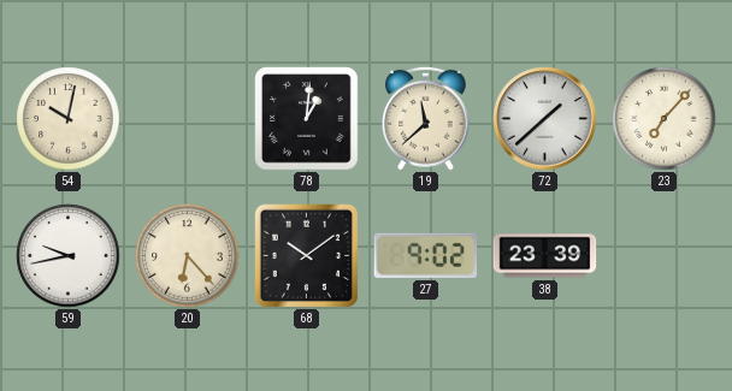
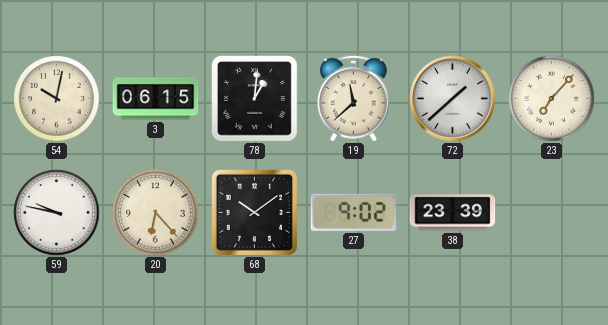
3: none -> 06:15 (156, 99)
59: 9:43 -> 9:47 (57, 213)
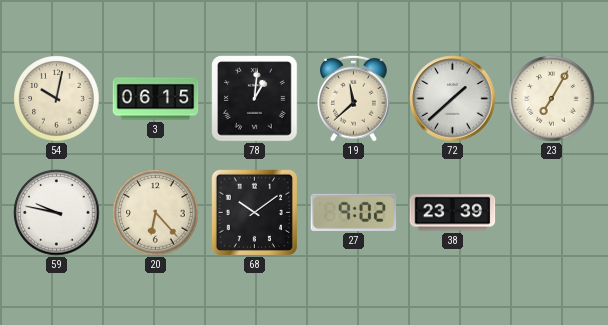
23: 7:07 -> 7:05 (552, 99)
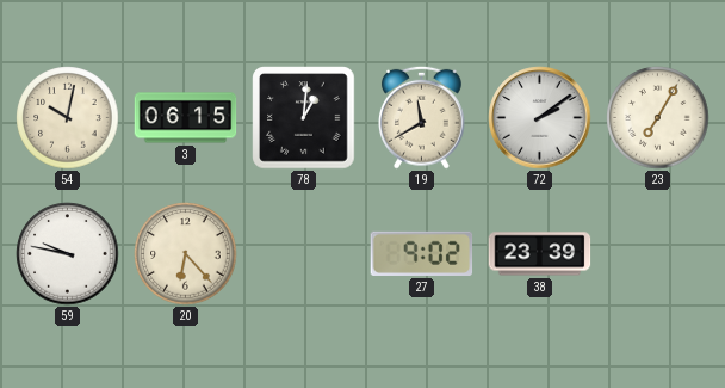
19: 11:38 -> 11:40 (422, 117)
72: 1:38 -> 2:09 (540, 118)
68: 10:09 -> none (254, 212)
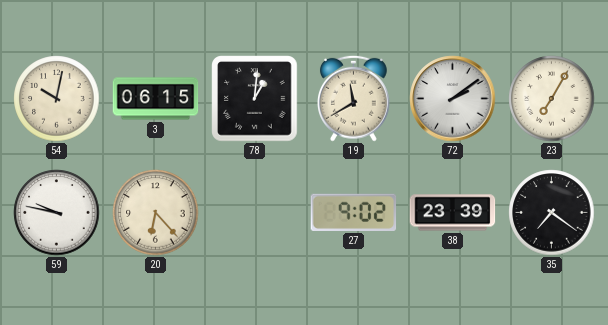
35: none -> 7:21 (552, 213)
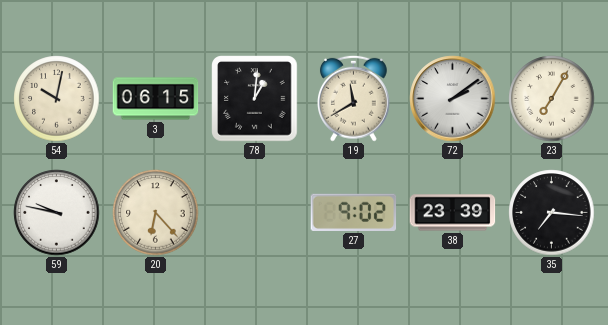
35: 7:21 -> 7:16 (552, 213)
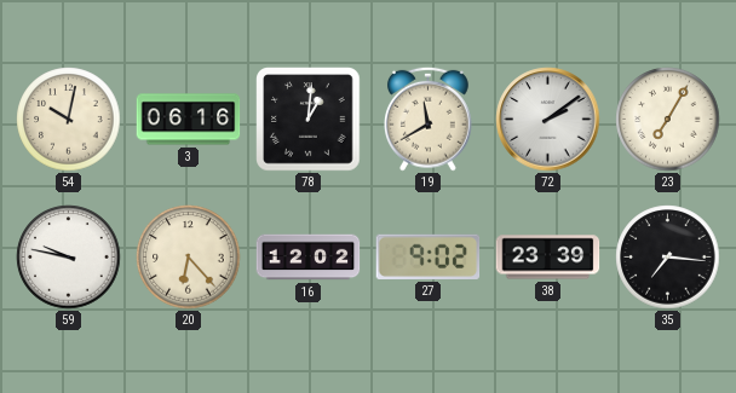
3: 06:15 -> 06:16 (189, 120)
16: none -> 12:02 (309, 258)
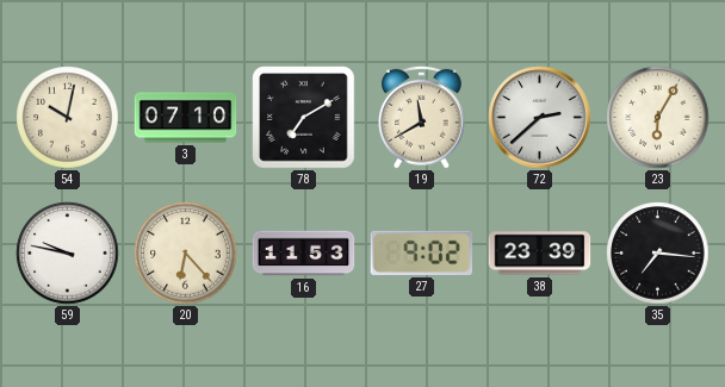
3: 06:16 -> 07:10 (186, 118)
78: 1:01 -> 7:10 (304, 118)
72: 2:09 -> 2:38 (540, 118)
23: 7:05 -> 6:05 (658, 118)
16: 12:02 -> 11:53 (304, 254)
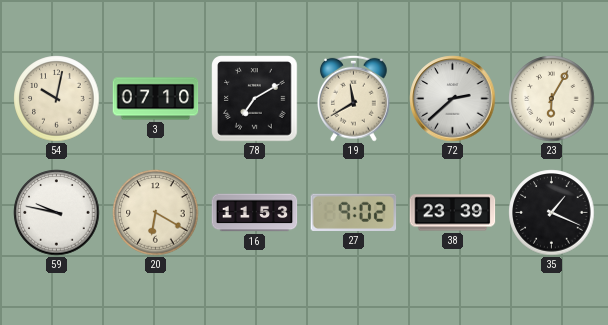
20: 6:23 -> 6:20 (156, 213)
35: 7:16 -> 1:19 (552, 213)
